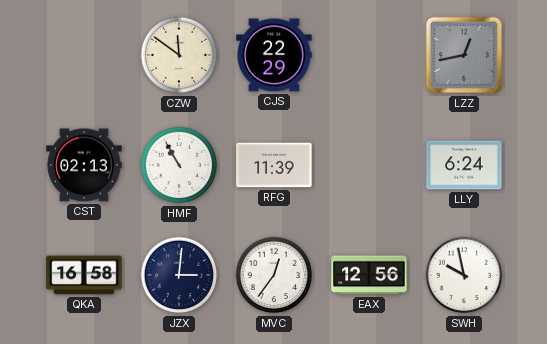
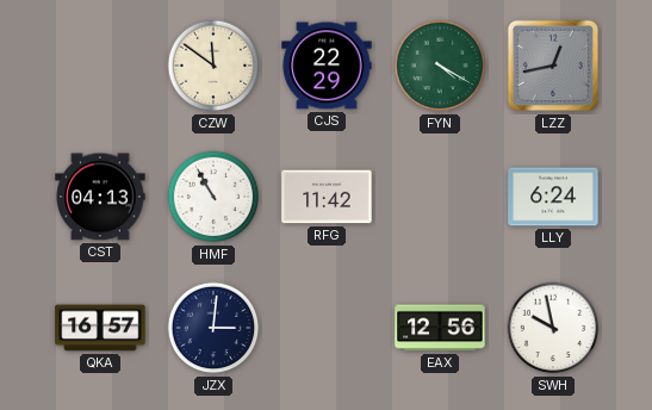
FYN: none -> 4:20 (440, 66)
CST: 02:13 -> 04:13 (100, 197)
RFG: 11:39 -> 11:42 (327, 197)
QKA: 16:58 -> 16:57 (100, 328)
MVC: 12:36 -> none (274, 275)
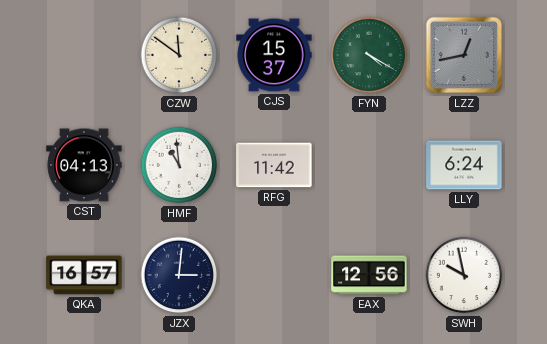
CJS: 22:29 -> 15:37 (274, 55)
HMF: 10:55 -> 10:59 (179, 165)
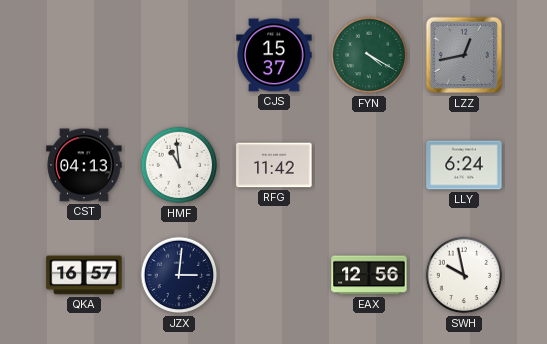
CZW: 11:51 -> none (179, 55)
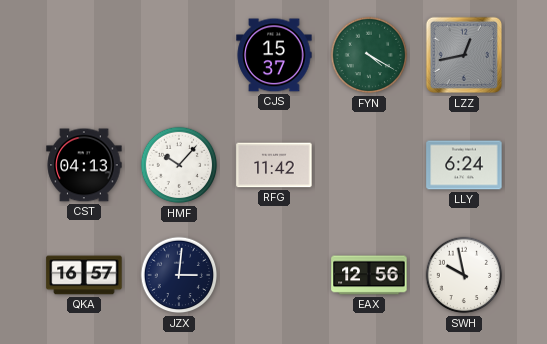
HMF: 10:59 -> 10:07 (179, 165)
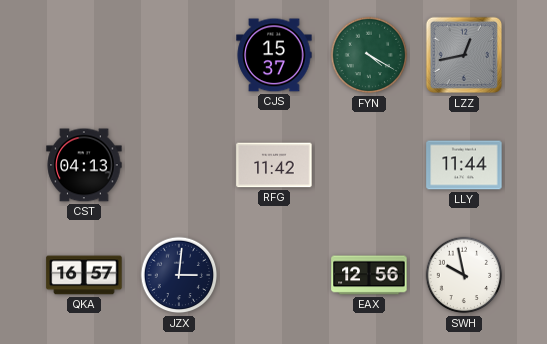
HMF: 10:07 -> none (179, 165)
LLY: 6:24 -> 11:44 (464, 165)
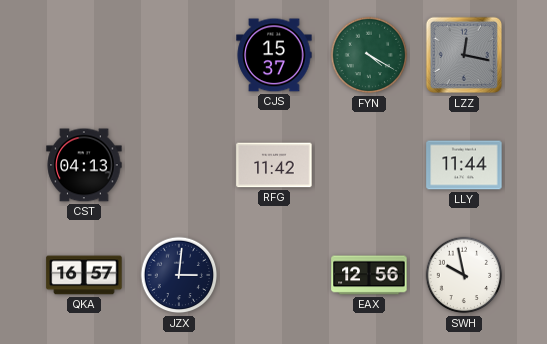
LZZ: 12:43 -> 12:17 (464, 55)
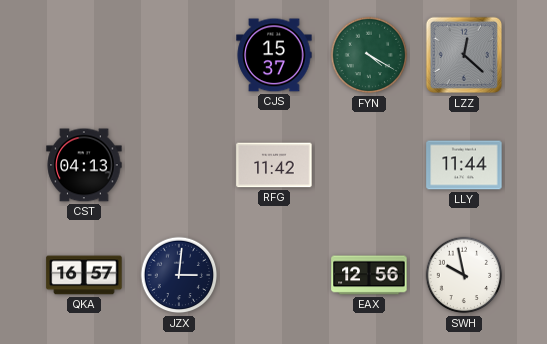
LZZ: 12:17 -> 12:22 (464, 55)
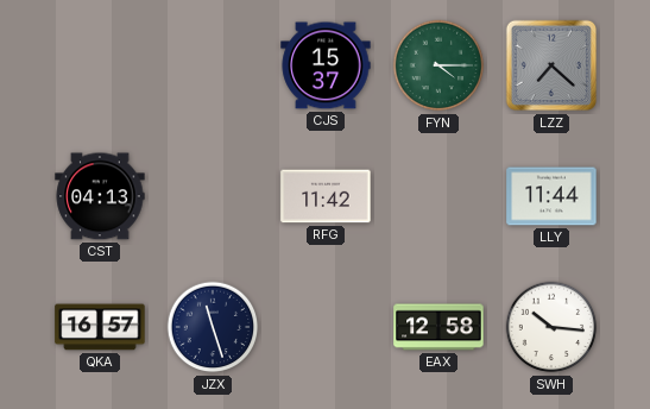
FYN: 4:20 -> 4:15 (438, 65)
LZZ: 12:22 -> 7:22 (551, 65)
JZX: 3:01 -> 11:27 (213, 327)
EAX: 12:56 -> 12:58 (438, 327)
SWH: 9:58 -> 10:16 (551, 327)
